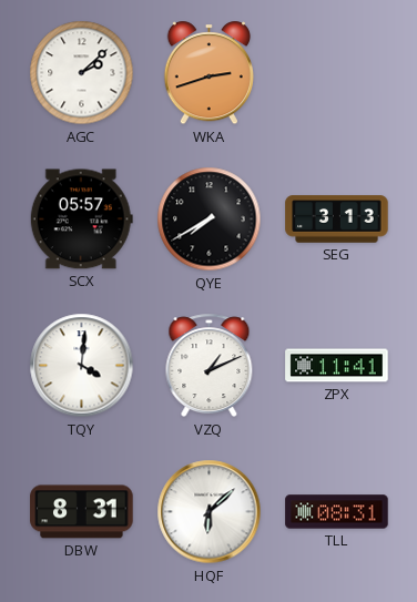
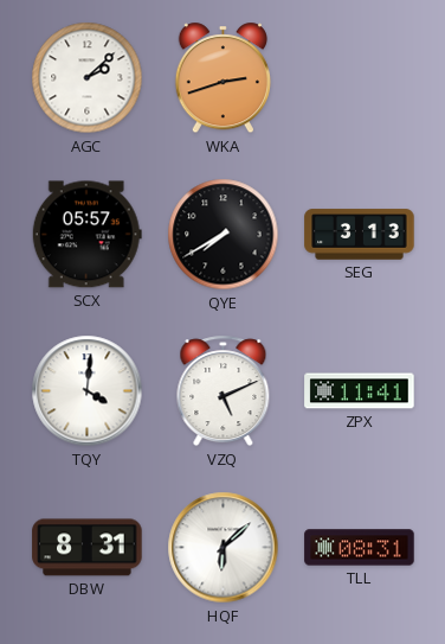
VZQ: 1:11 -> 5:11 (224, 391)
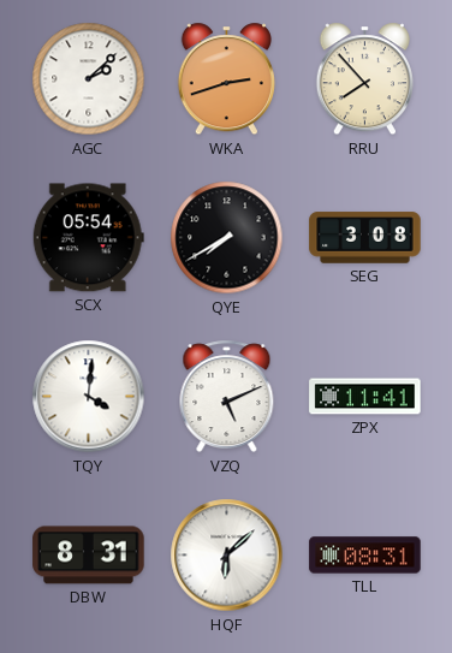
RRU: none -> 7:53 (364, 79)
SCX: 05:57 -> 05:54 (88, 238)
SEG: 3:13 -> 3:08 (365, 238)
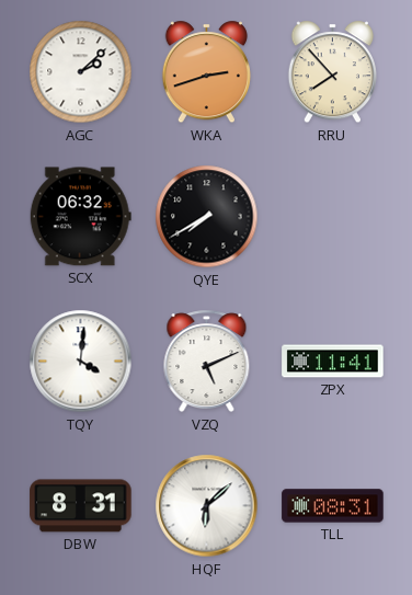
SCX: 05:54 -> 06:32 (80, 217)
SEG: 3:08 -> none (365, 238)
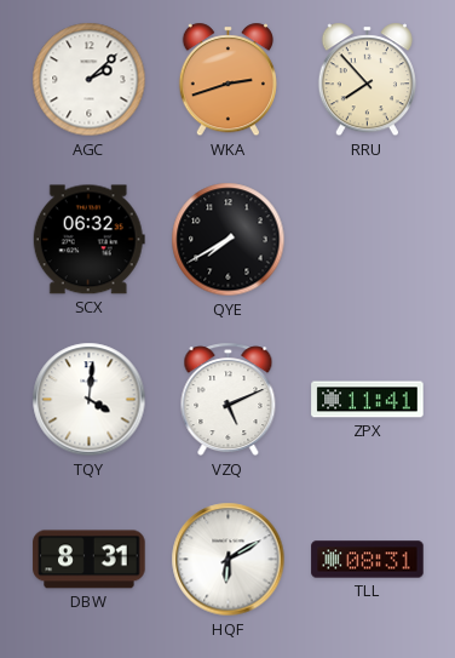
HQF: 6:08 -> 6:10 (229, 560)
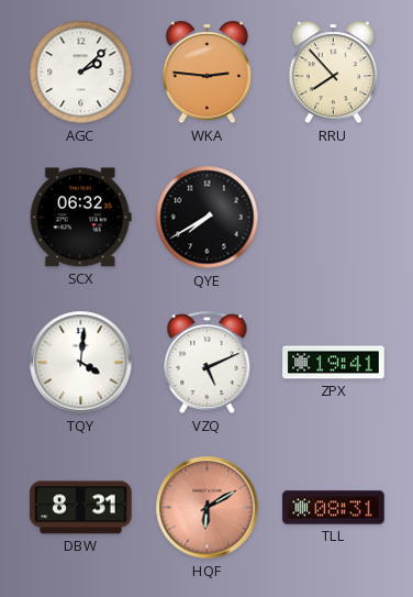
WKA: 2:42 -> 2:46 (206, 73)
ZPX: 11:41 -> 19:41 (334, 363)
HQF dial: white -> salmon (208, 508)
